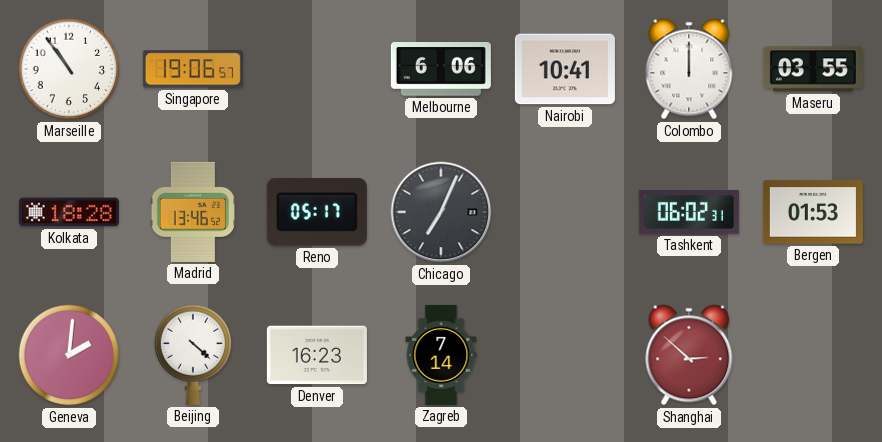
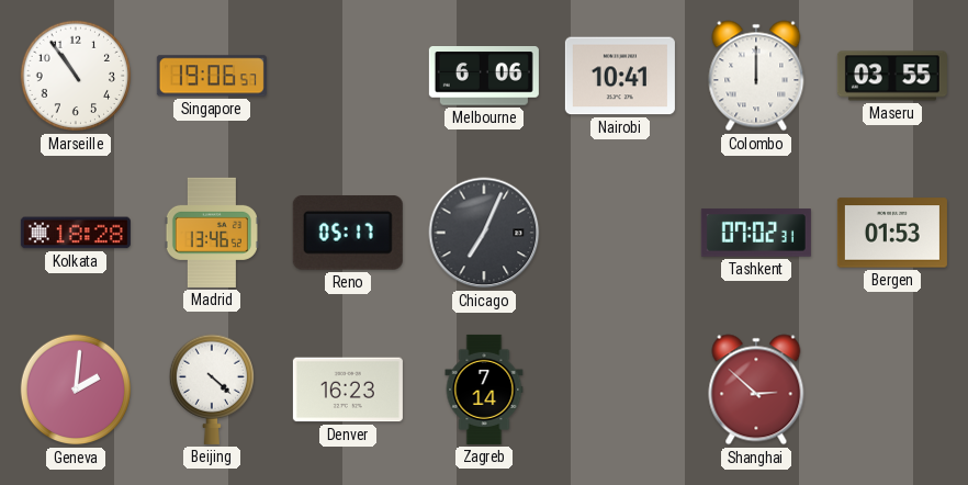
Tashkent: 06:02 -> 07:02 (756, 233)
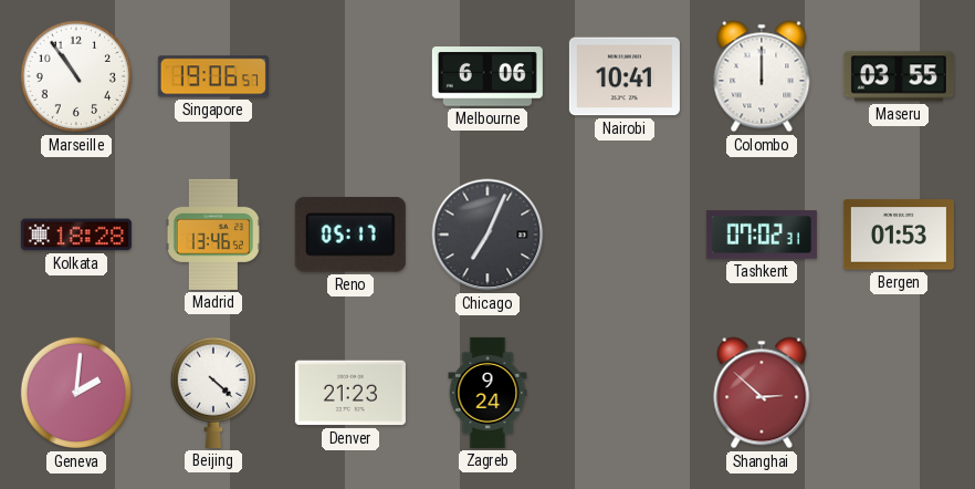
Denver: 16:23 -> 21:23 (350, 393)
Zagreb: 7:14 -> 9:24 (487, 393)
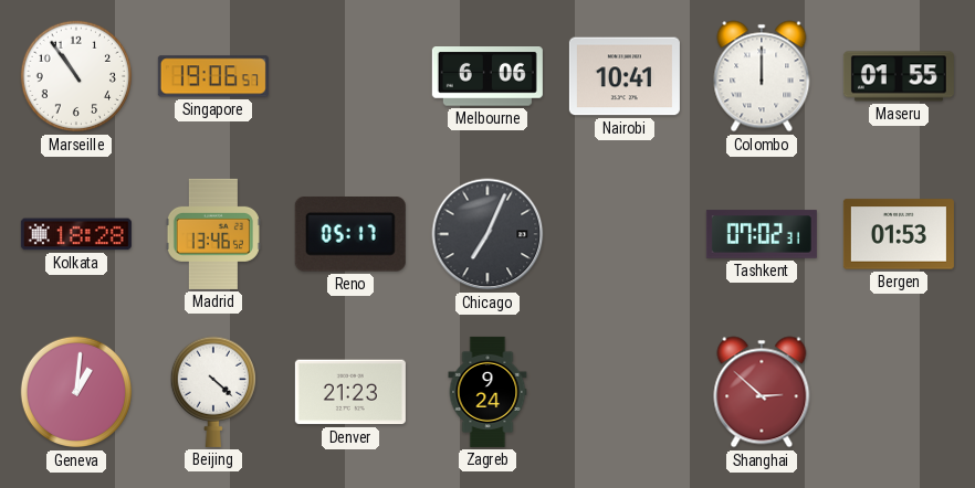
Maseru: 03:55 -> 01:55 (899, 76)
Geneva: 2:01 -> 1:01 (76, 392)
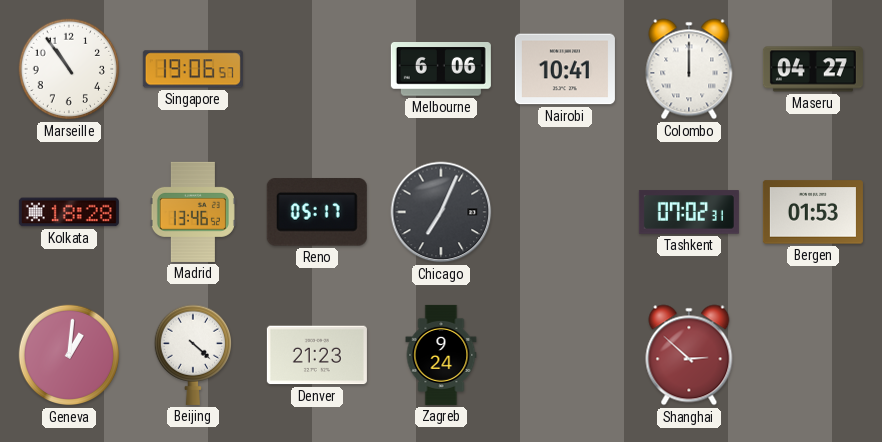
Maseru: 01:55 -> 04:27 (813, 69)
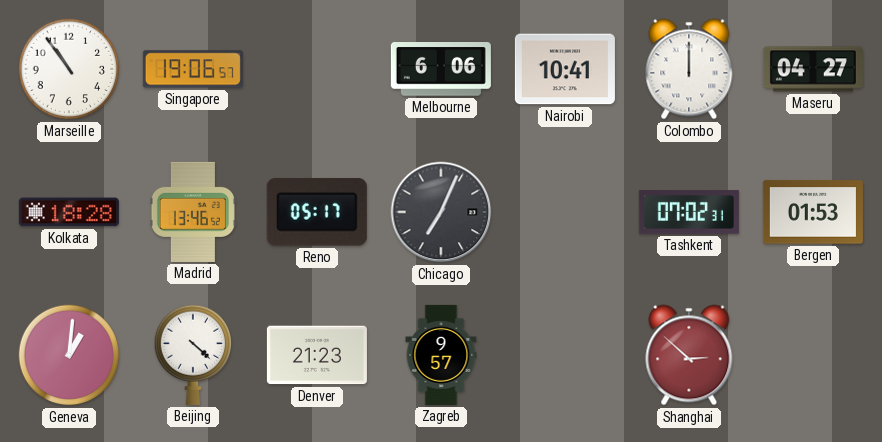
Zagreb: 9:24 -> 9:57 (441, 355)
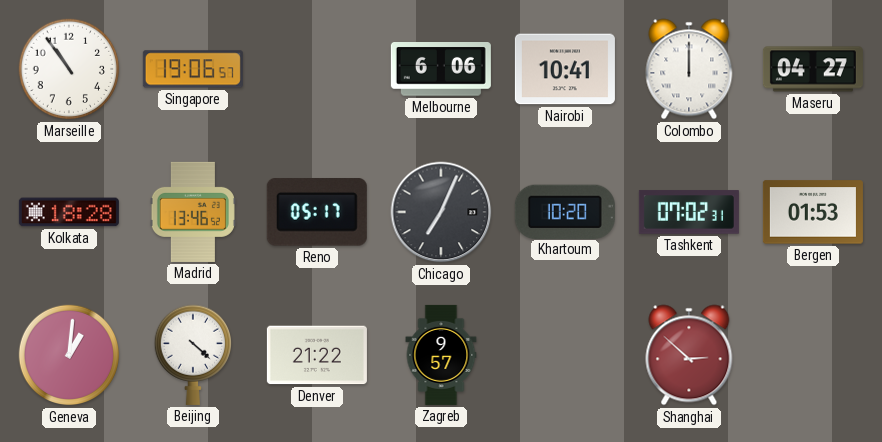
Khartoum: none -> 10:20 (565, 211)
Denver: 21:23 -> 21:22 (317, 355)
